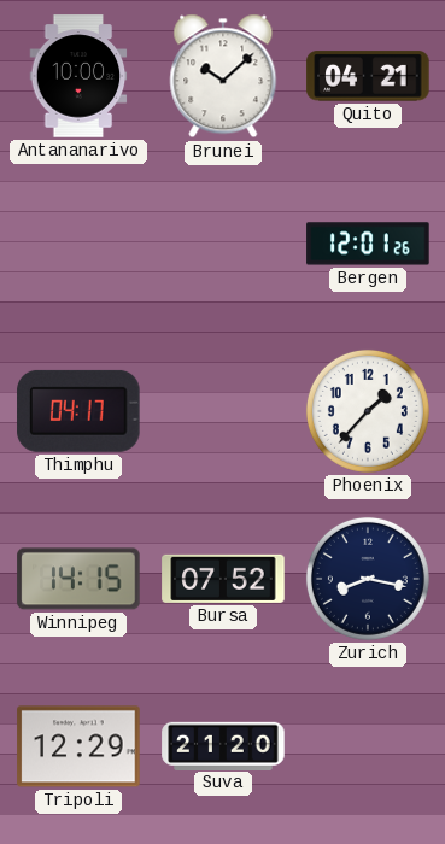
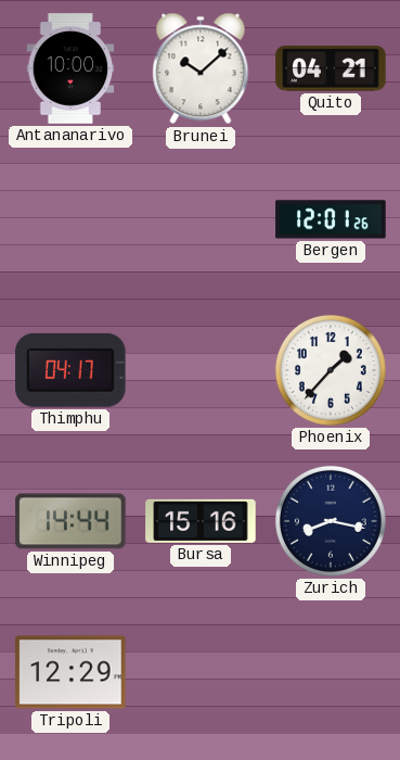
Winnipeg: 14:15 -> 14:44 (70, 521)
Bursa: 07:52 -> 15:16 (201, 521)
Suva: 21:20 -> none (223, 745)
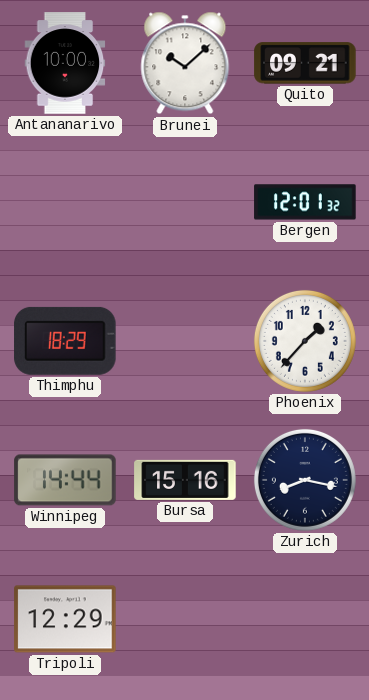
Quito: 04:21 -> 09:21 (305, 63)
Bergen: 12:01:26 -> 12:01:32 (305, 202)
Thimphu: 04:17 -> 18:29 (65, 341)
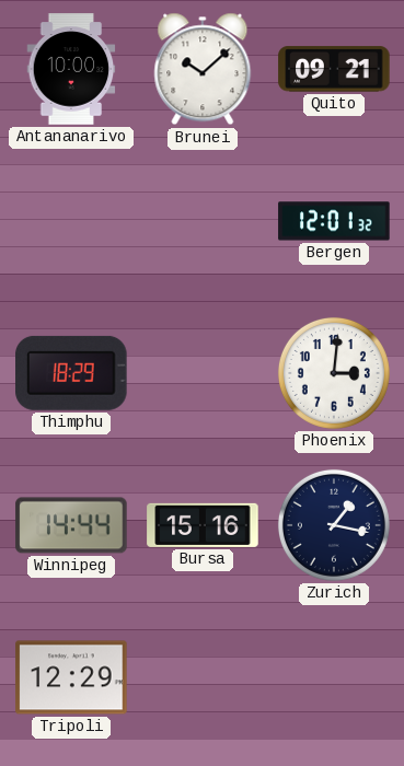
Phoenix: 1:37 -> 3:01 (334, 373)
Zurich: 8:17 -> 1:17 (334, 525)
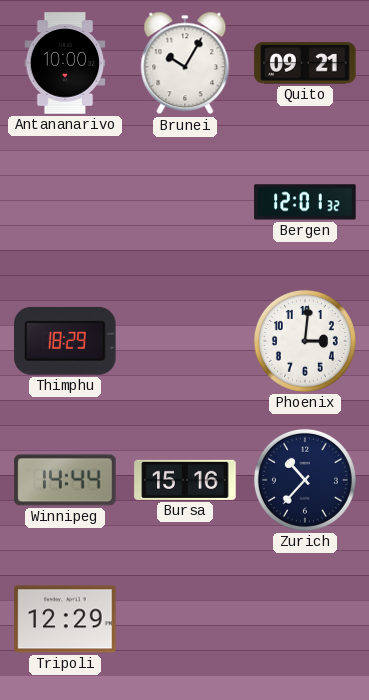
Brunei: 10:08 -> 10:05 (185, 63)
Zurich: 1:17 -> 10:37 (305, 480)
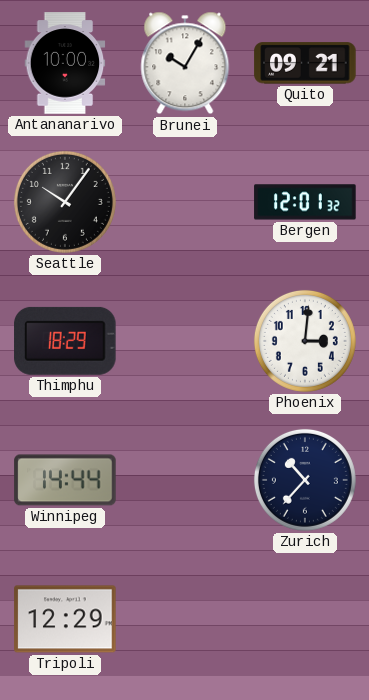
Seattle: none -> 10:06 (65, 202)
Bursa: 15:16 -> none (185, 480)
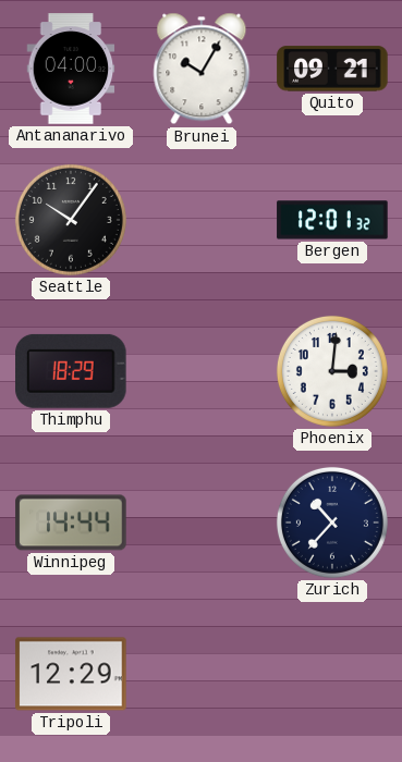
Antananarivo: 10:00 -> 04:00 (71, 69)
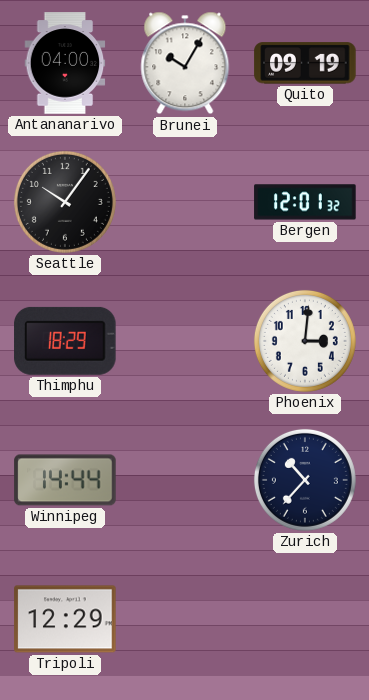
Quito: 09:21 -> 09:19 (305, 63)
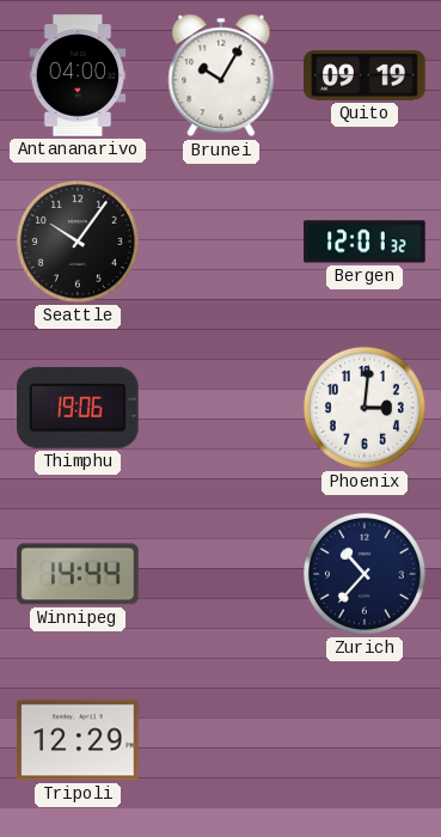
Thimphu: 18:29 -> 19:06 (78, 408)
